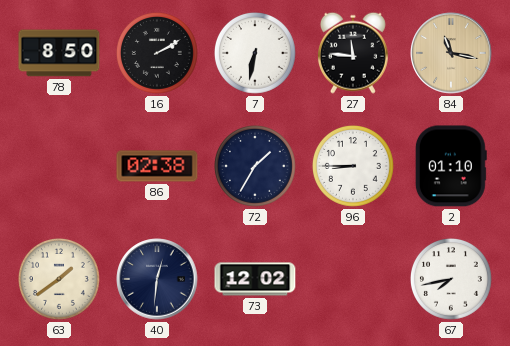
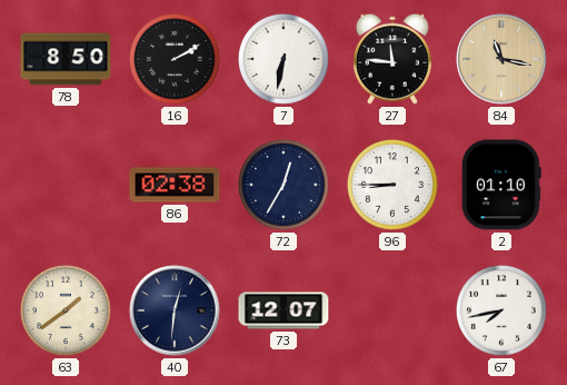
72: 1:35 -> 12:35 (283, 185)
73: 12:02 -> 12:07 (283, 310)
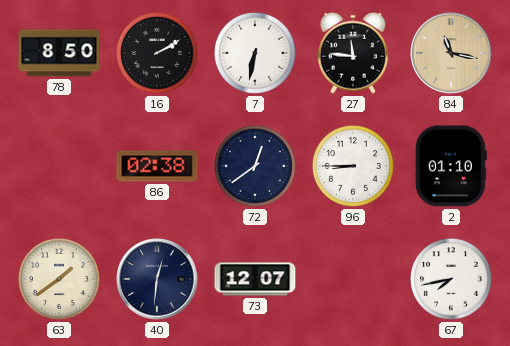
72: 12:35 -> 12:39 (255, 166)
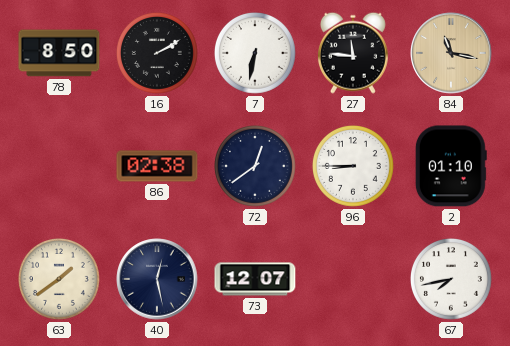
40: 12:31 -> 12:28 (157, 279)
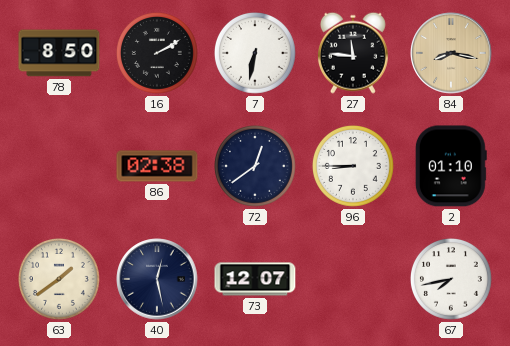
84: 11:17 -> 8:17 (451, 53)
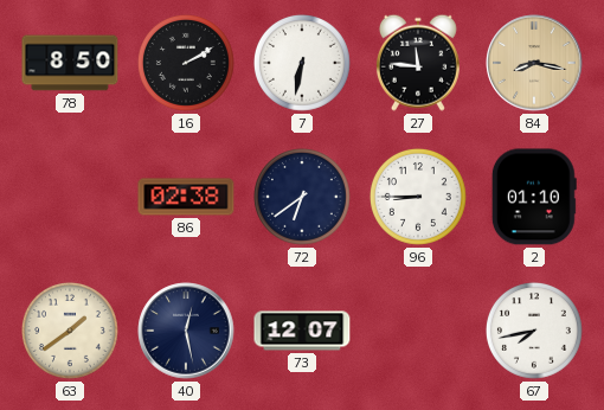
72: 12:39 -> 6:39 (302, 197)
